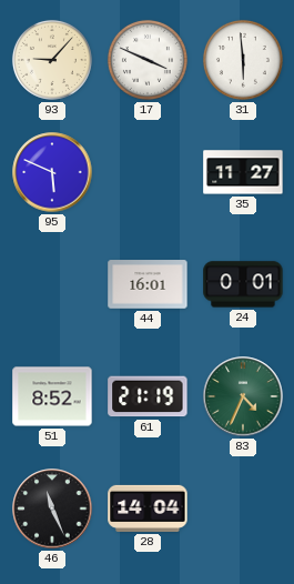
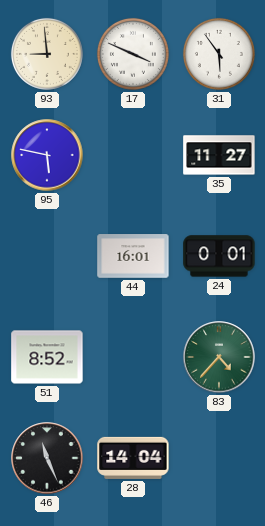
93: 9:07 -> 8:59 (47, 54)
31: 5:59 -> 5:54 (219, 54)
95: 5:49 -> 5:47 (47, 155)
61: 21:19 -> none (148, 396)
83: 4:34 -> 4:37 (219, 357)
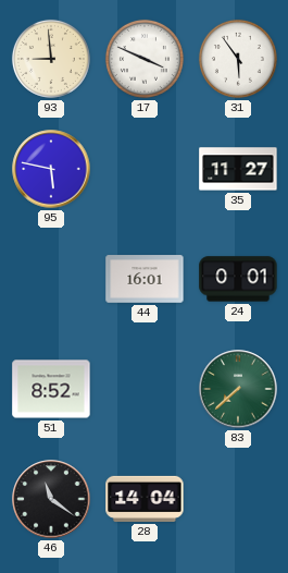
83: 4:37 -> 7:38 (238, 389)
46: 11:26 -> 11:21 (51, 499)
